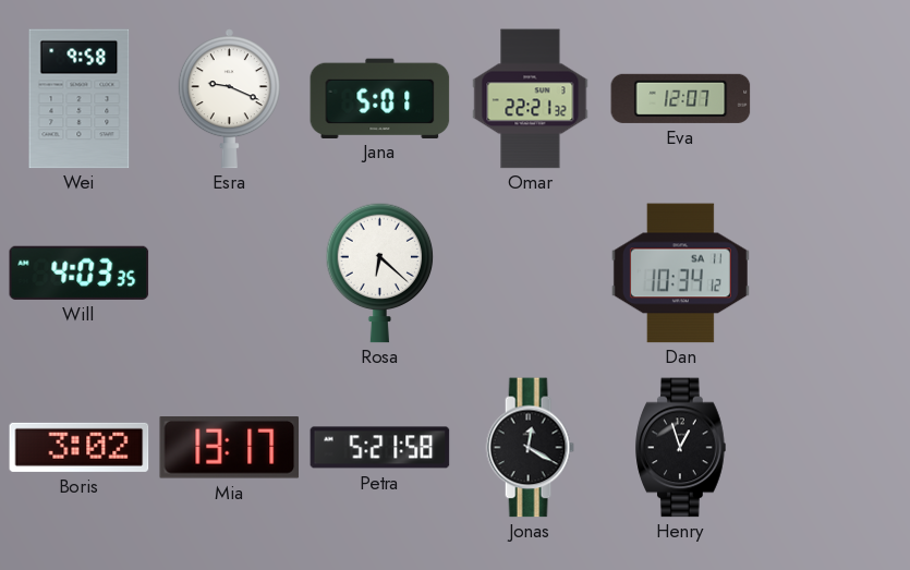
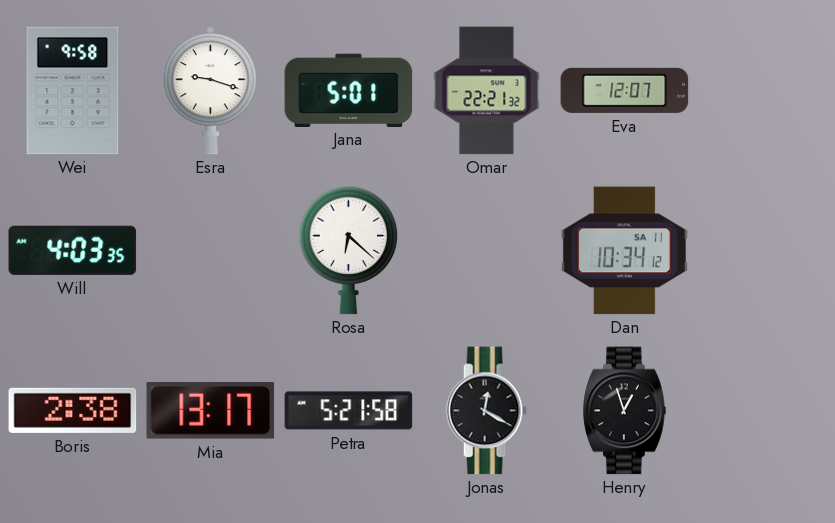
Esra: 9:19 -> 9:18 (210, 91)
Boris: 3:02 -> 2:38 (73, 410)
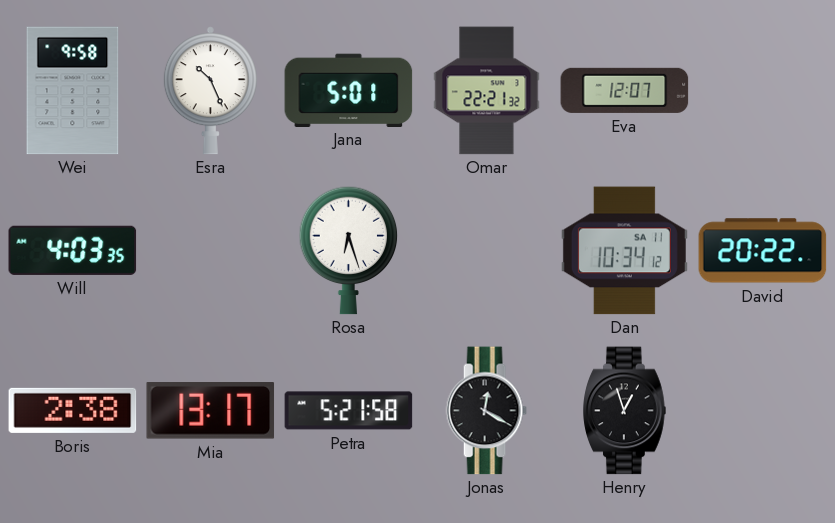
Esra: 9:18 -> 10:26 (210, 91)
Rosa: 6:22 -> 6:27 (349, 250)
David: none -> 20:22 (763, 251)
